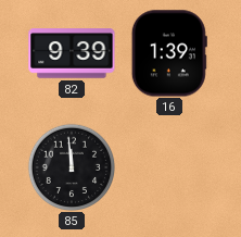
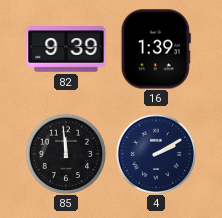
4: none -> 2:10 (155, 153)
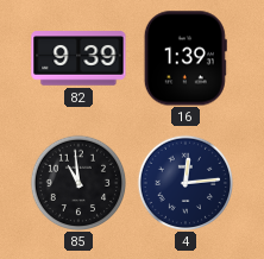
85: 11:59 -> 10:59 (77, 182)
4: 2:10 -> 12:14 (184, 182)
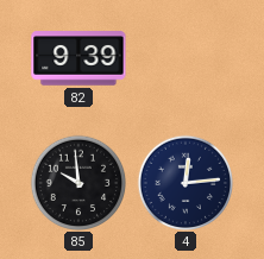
16: 1:39 -> none (186, 58)
85: 10:59 -> 9:59 (77, 182)
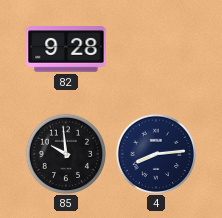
82: 9:39 -> 9:28 (66, 49)
4: 12:14 -> 8:14 (155, 153)
